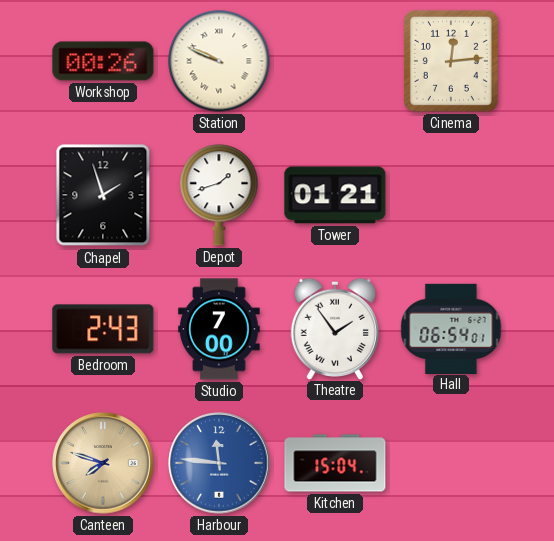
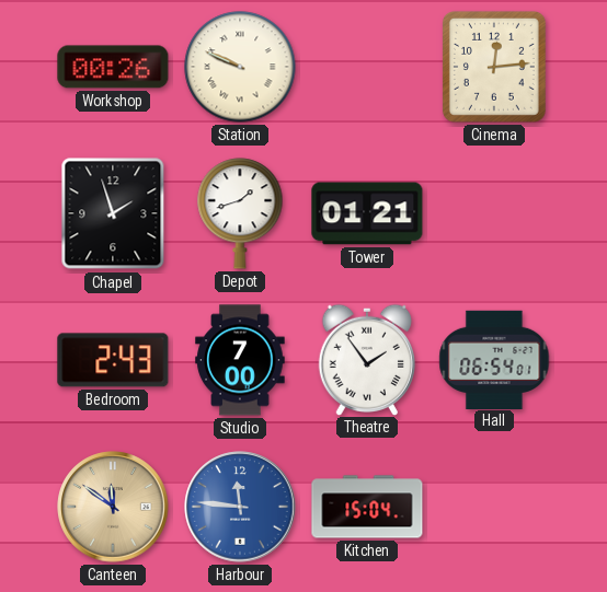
Canteen: 7:48 -> 11:51 (113, 507)
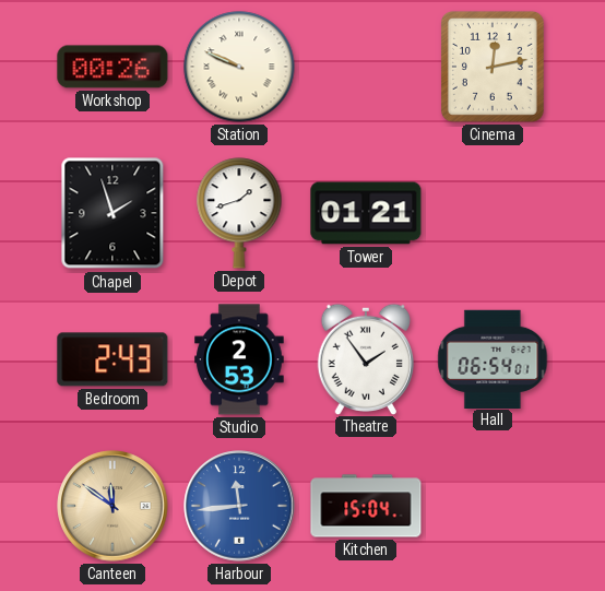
Cinema: 12:14 -> 12:13 (493, 67)
Studio: 7:00 -> 2:53 (239, 359)
Harbour: 11:46 -> 11:44 (239, 506)
